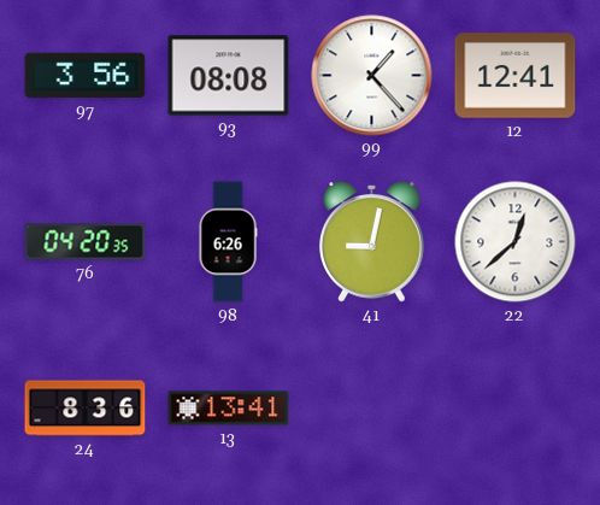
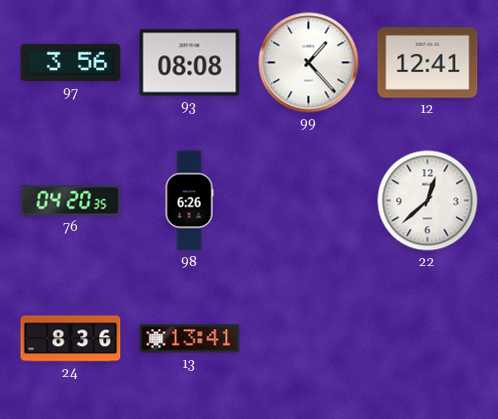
41: 9:02 -> none (372, 242)
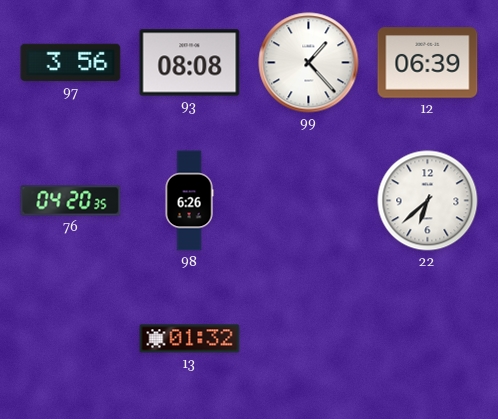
12: 12:41 -> 06:39 (428, 63)
22: 12:38 -> 6:38 (428, 201)
24: 8:36 -> none (71, 339)
13: 13:41 -> 01:32 (190, 339)
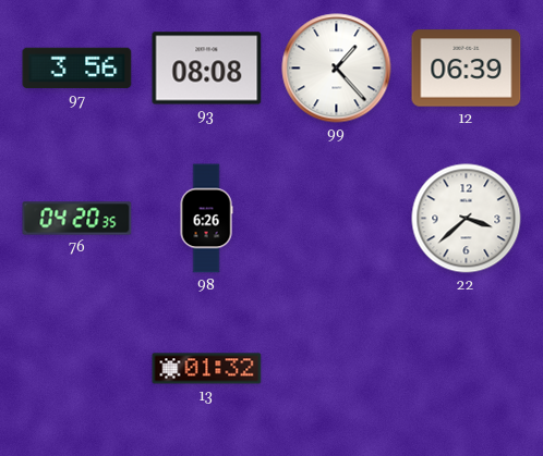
22: 6:38 -> 3:38 (467, 219)
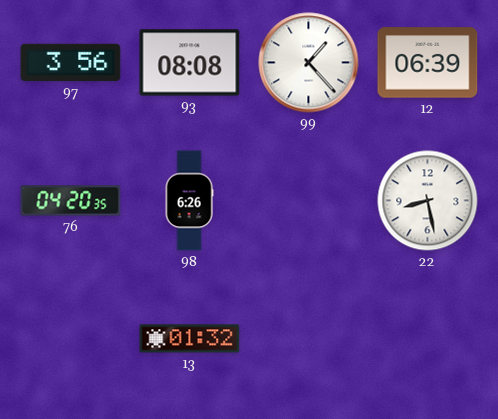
22: 3:38 -> 8:28 (428, 201)
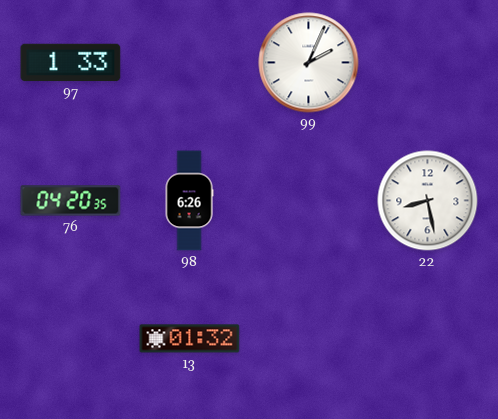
97: 3:56 -> 1:33 (71, 63)
93: 08:08 -> none (190, 63)
99: 1:23 -> 2:04 (309, 63)
12: 06:39 -> none (428, 63)
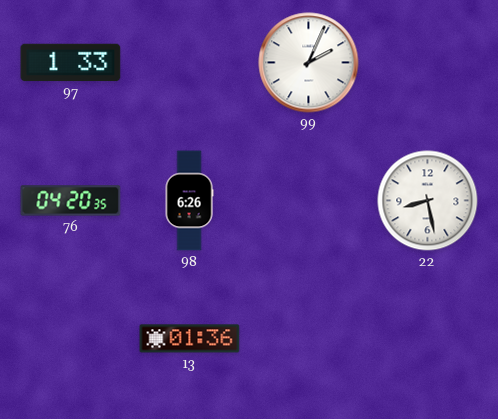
13: 01:32 -> 01:36 (190, 339)
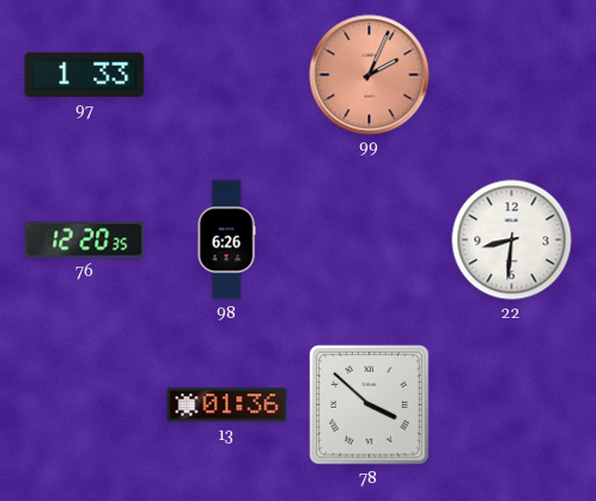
99 dial: white -> salmon (370, 75)
76: 04:20 -> 12:20 (85, 240)
22: 8:28 -> 8:31 (512, 240)
78: none -> 3:52 (370, 405)
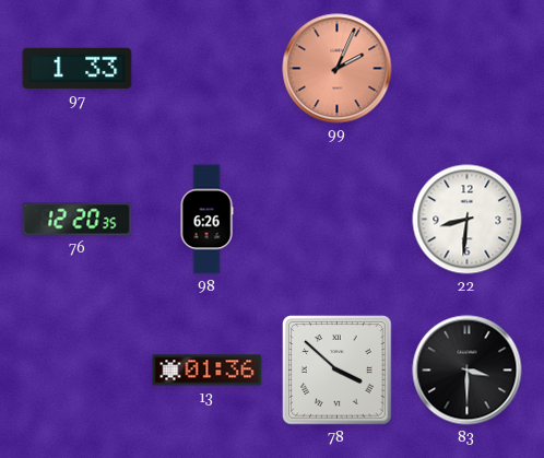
83: none -> 3:30 (468, 371)
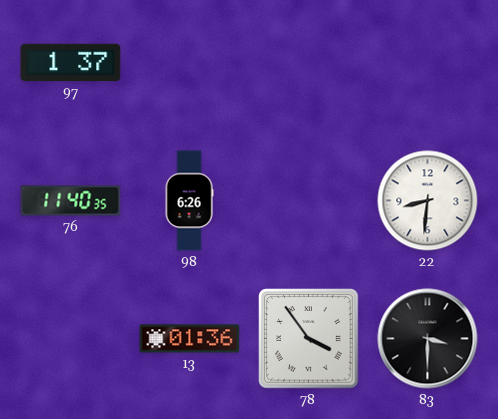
97: 1:33 -> 1:37 (71, 63)
99: 2:04 -> none (338, 69)
76: 12:20 -> 11:40 (71, 201)
78: 3:52 -> 3:54 (309, 339)
